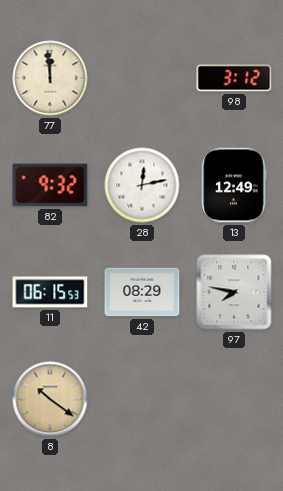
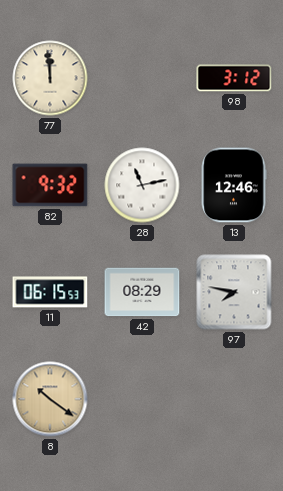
28: 12:13 -> 11:13 (142, 185)
13: 12:49 -> 12:46 (234, 185)
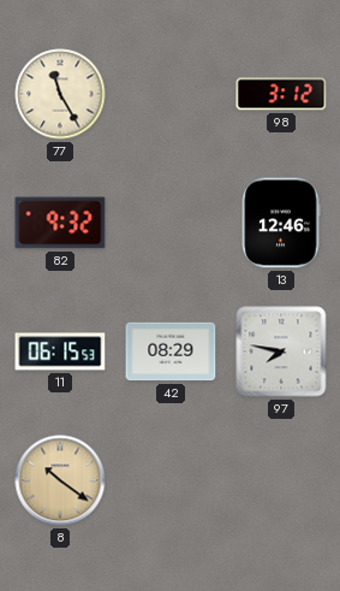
77: 11:59 -> 11:25 (60, 94)
28: 11:13 -> none (142, 185)
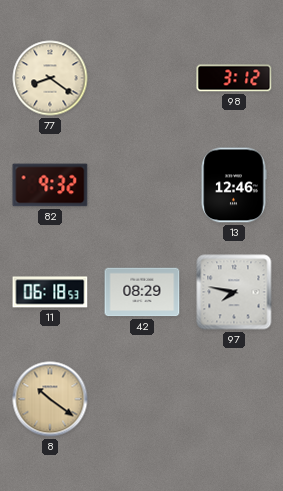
77: 11:25 -> 8:21 (50, 78)
11: 06:15 -> 06:18 (50, 292)
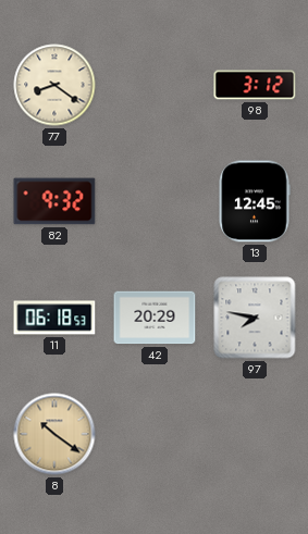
13: 12:46 -> 12:45 (255, 201)
42: 08:29 -> 20:29 (155, 318)
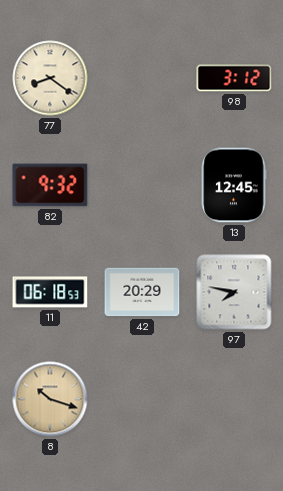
8: 10:21 -> 10:18 (50, 399)
